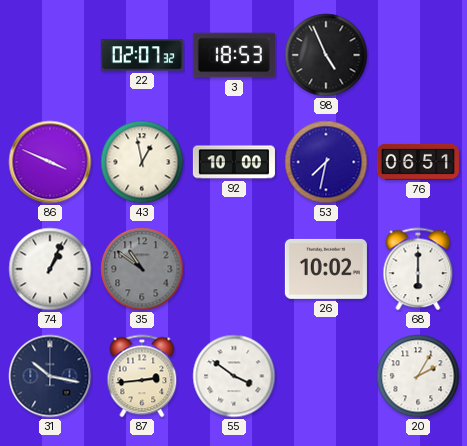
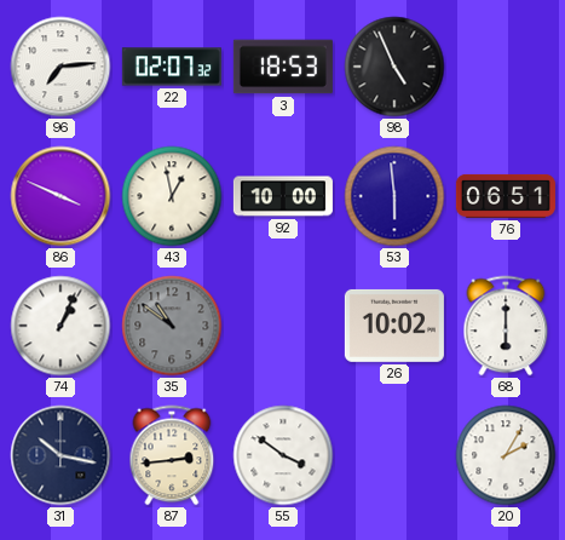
96: none -> 7:14 (60, 67)
53: 7:32 -> 5:59 (394, 196)
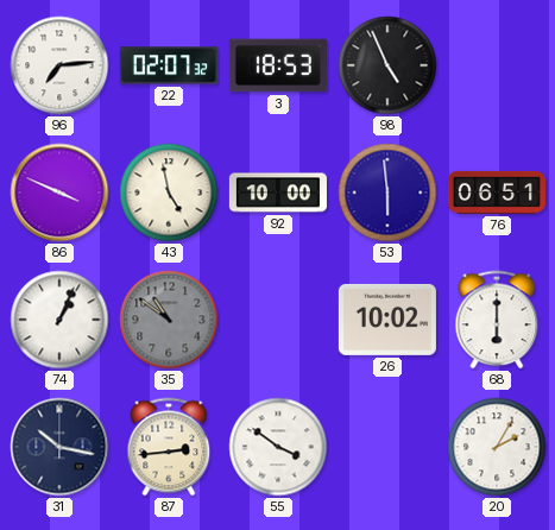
43: 12:58 -> 4:58 (169, 193)
